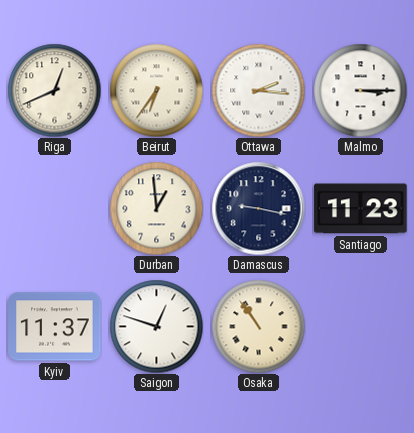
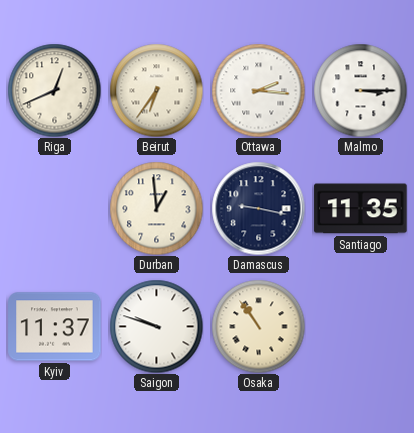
Santiago: 11:23 -> 11:35 (361, 209)
Saigon: 12:48 -> 9:48 (156, 326)
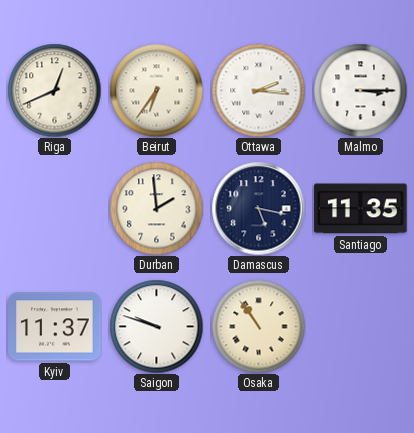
Durban: 12:59 -> 1:59 (156, 208)
Damascus: 9:17 -> 5:17 (258, 208)
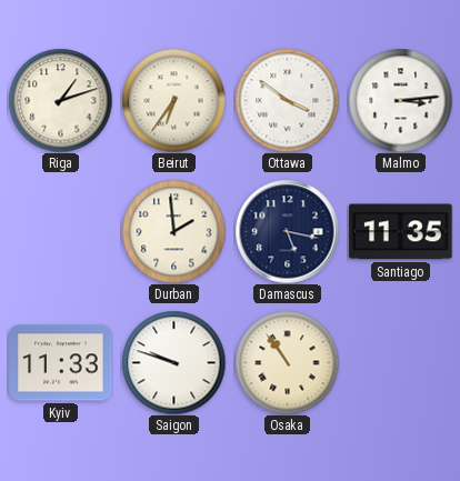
Riga: 12:41 -> 1:12 (60, 100)
Ottawa: 2:16 -> 3:51 (287, 100)
Malmo: 3:15 -> 3:14 (400, 100)
Kyiv: 11:37 -> 11:33 (61, 363)
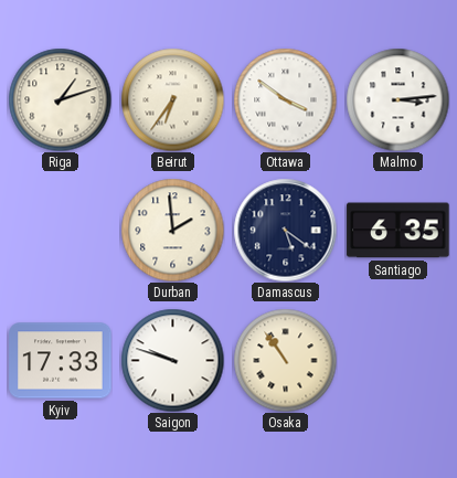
Damascus: 5:17 -> 5:21 (285, 230)
Santiago: 11:35 -> 6:35 (398, 231)
Kyiv: 11:33 -> 17:33 (61, 361)
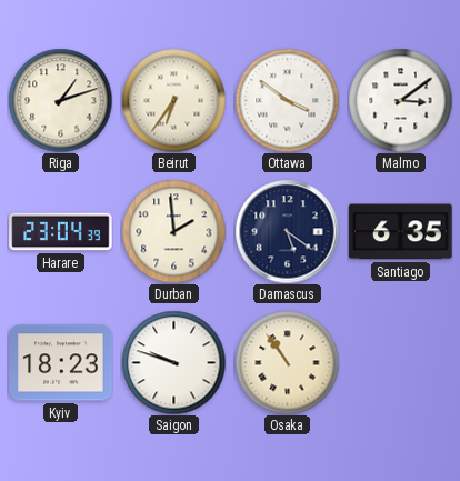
Malmo: 3:14 -> 3:09 (400, 100)
Harare: none -> 23:04 (61, 232)
Kyiv: 17:33 -> 18:23 (61, 363)
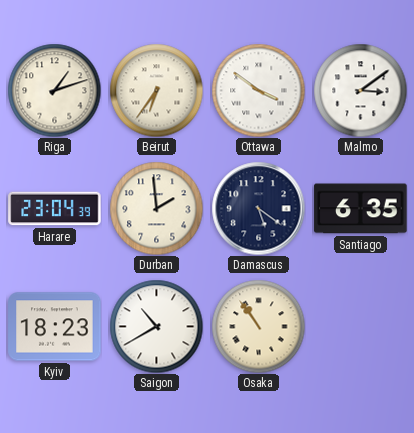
Saigon: 9:48 -> 10:40 (156, 326)
